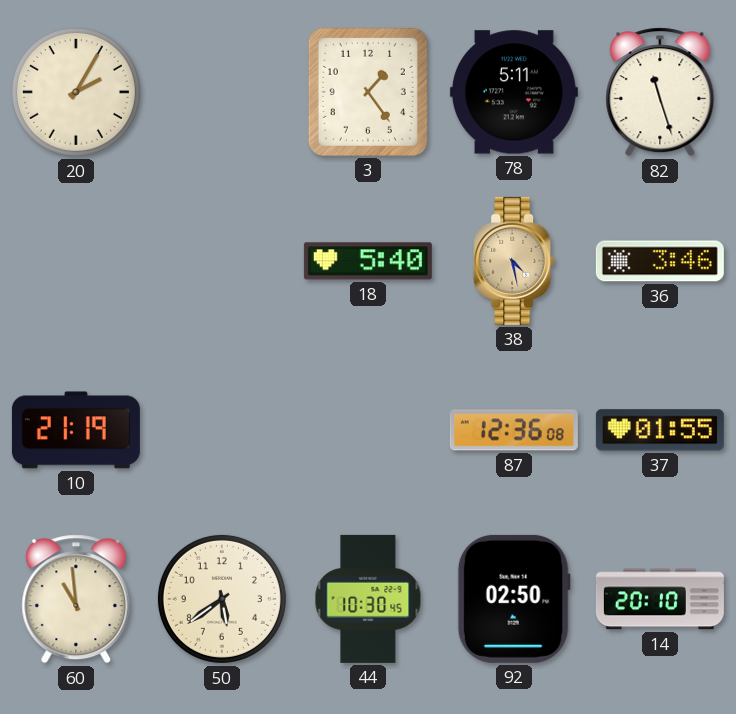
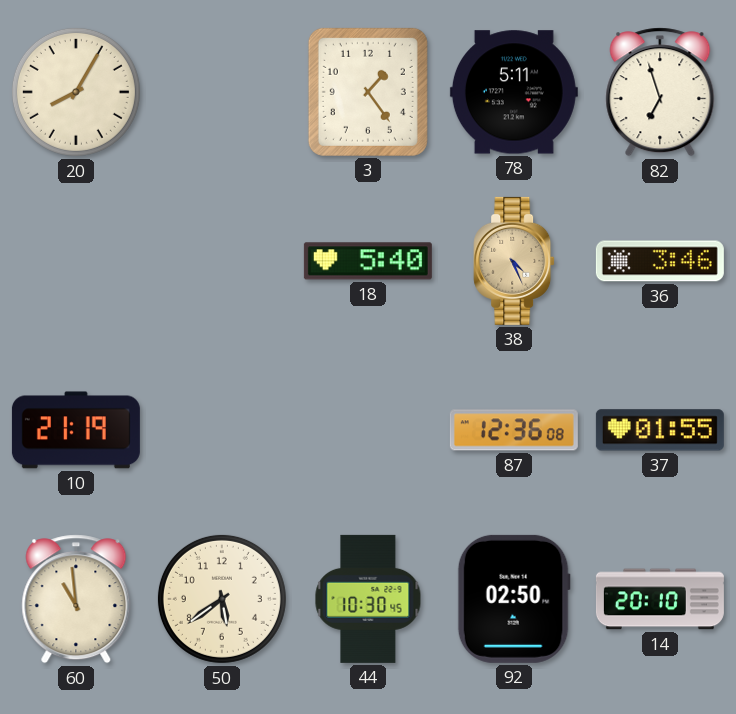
20: 2:05 -> 8:05 (76, 92)
82: 11:27 -> 6:57 (660, 92)
38: 4:28 -> 4:26 (514, 261)
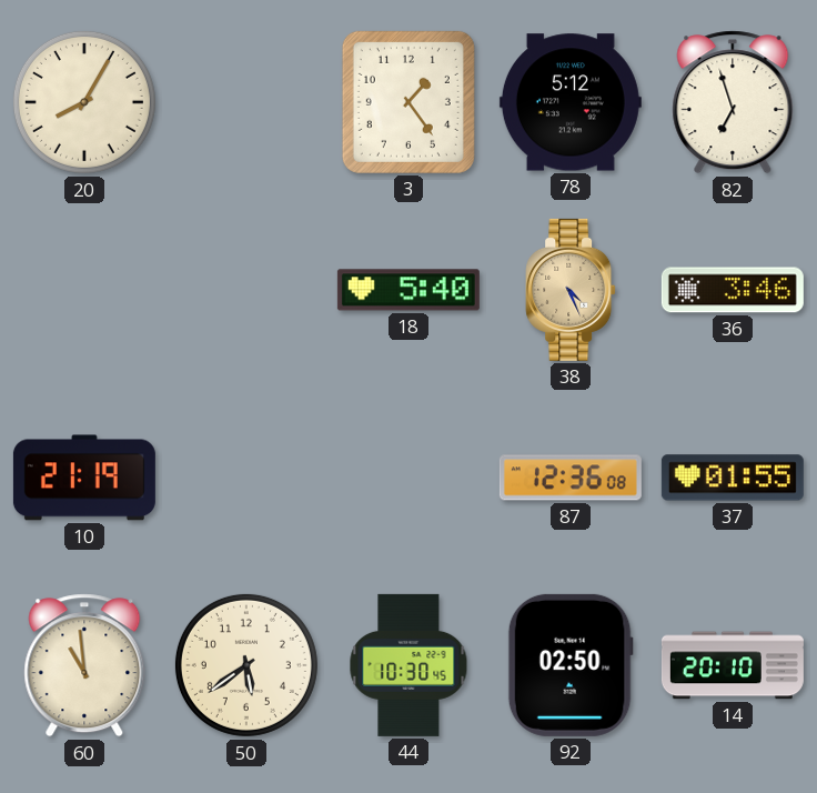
78: 5:11 -> 5:12 (571, 102)
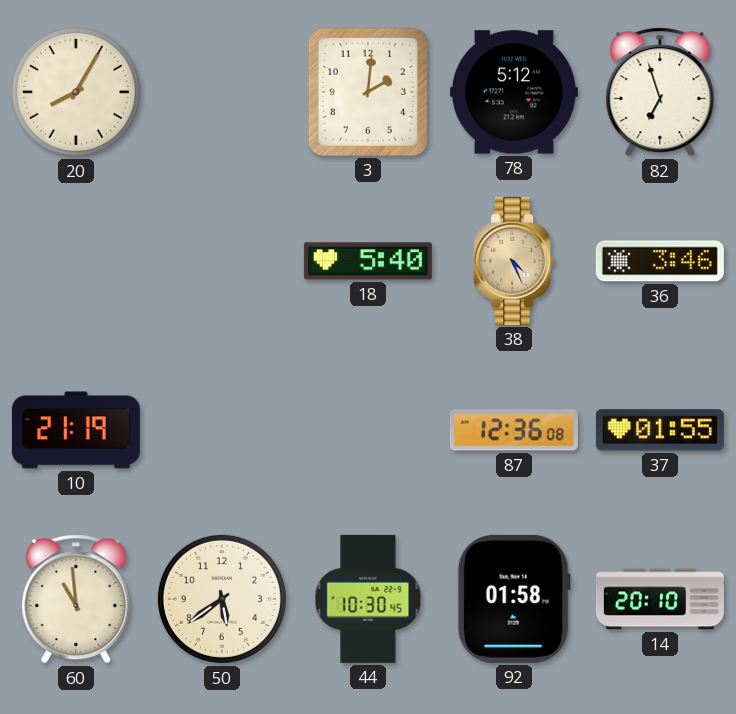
3: 1:24 -> 2:01 (368, 92)
92: 02:50 -> 01:58 (514, 599)
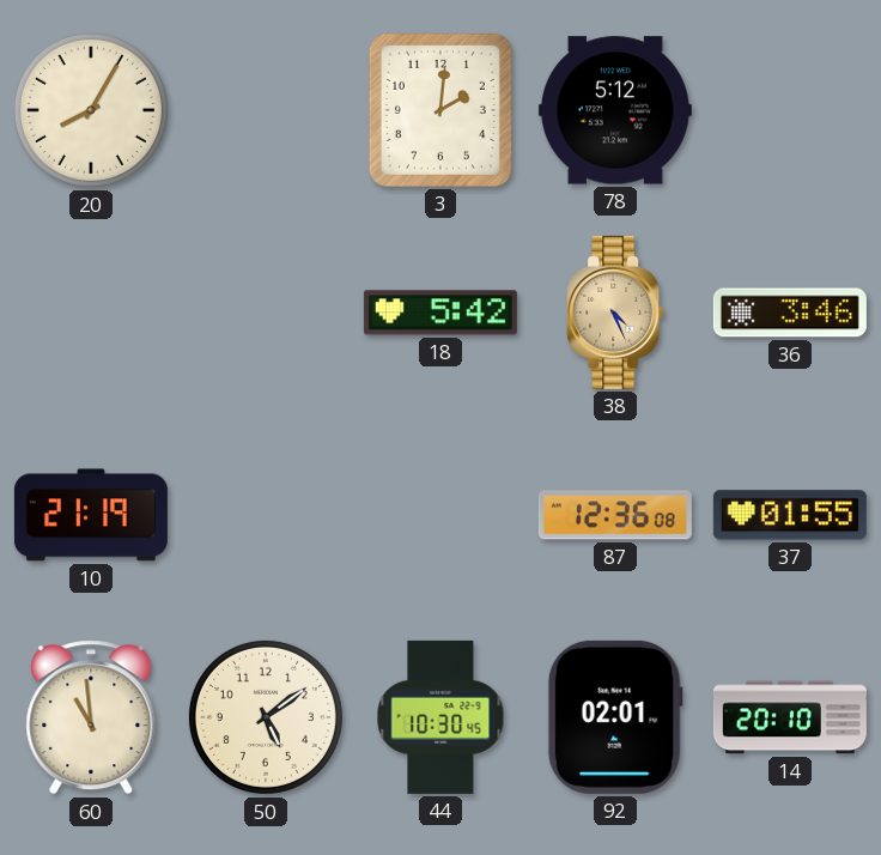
82: 6:57 -> none (660, 92)
18: 5:40 -> 5:42 (440, 313)
50: 5:39 -> 5:09 (266, 717)
92: 01:58 -> 02:01 (615, 717)
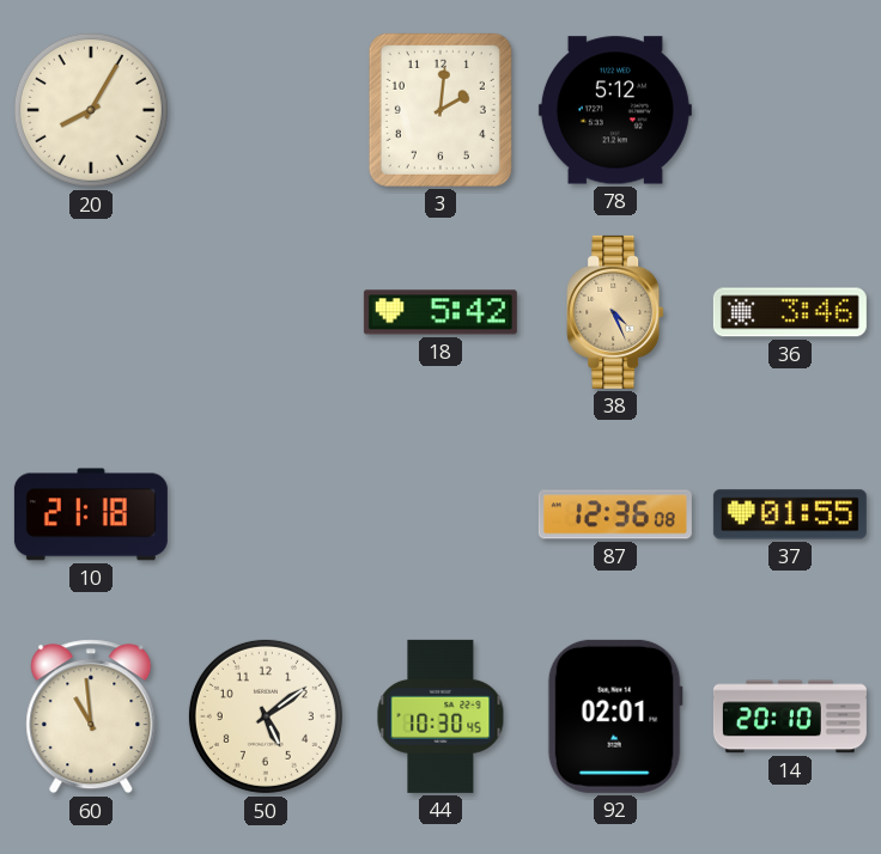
10: 21:19 -> 21:18 (91, 514)
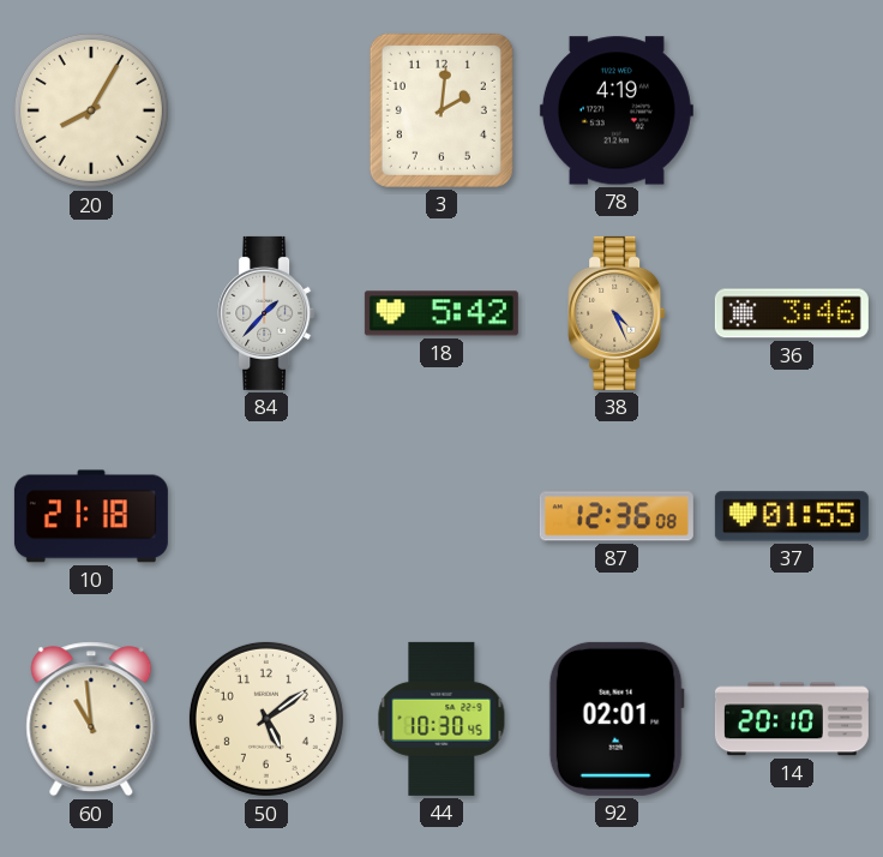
78: 5:12 -> 4:19 (617, 110)
84: none -> 1:37 (266, 313)
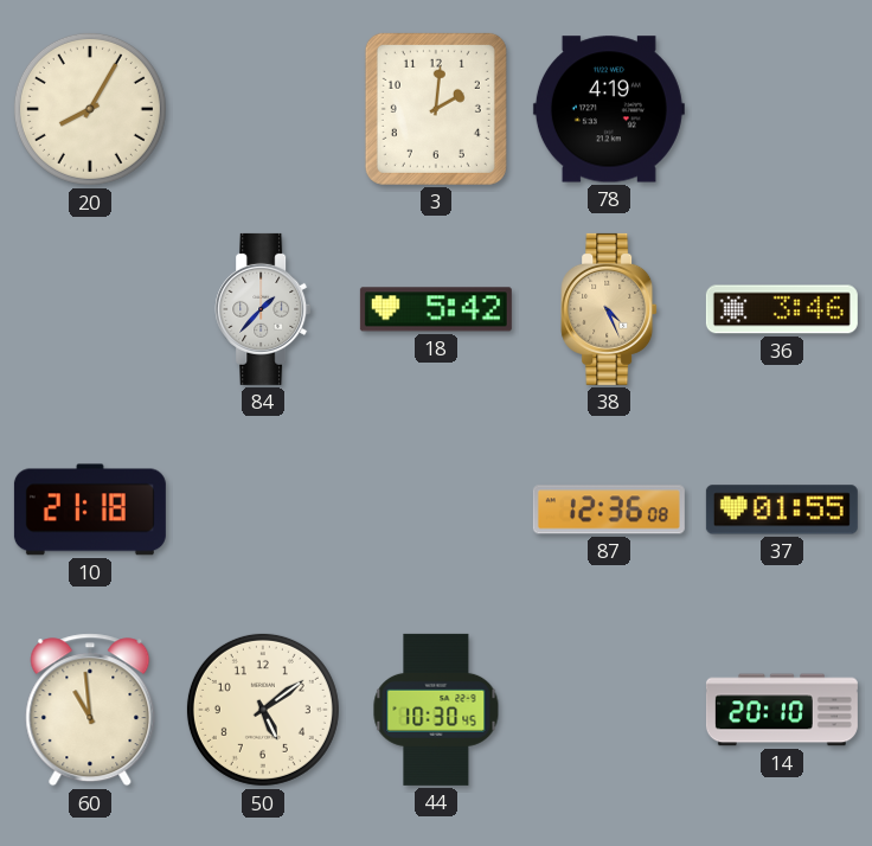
92: 02:01 -> none (617, 719)
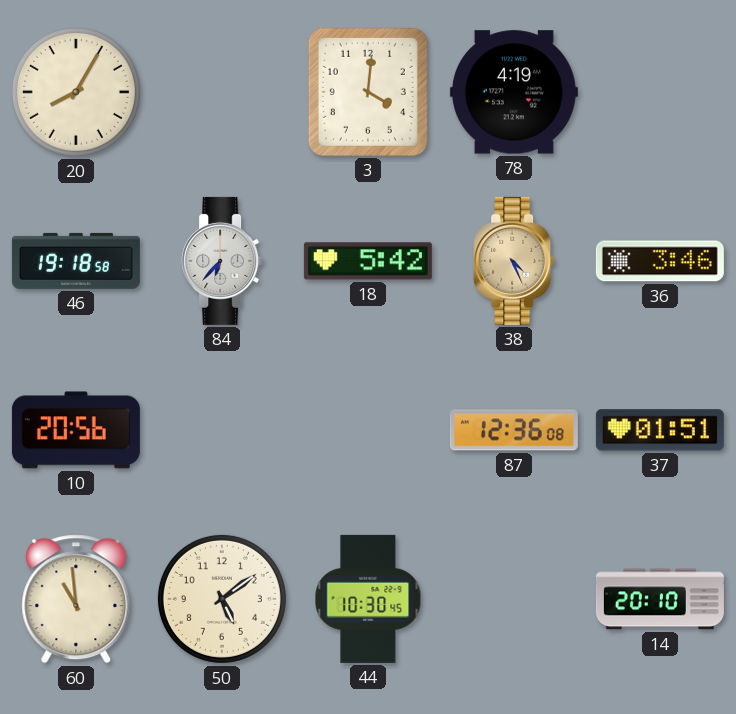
3: 2:01 -> 4:01 (368, 92)
46: none -> 19:18 (76, 261)
84: 1:37 -> 6:37 (222, 261)
10: 21:18 -> 20:56 (76, 430)
37: 01:55 -> 01:51 (660, 430)
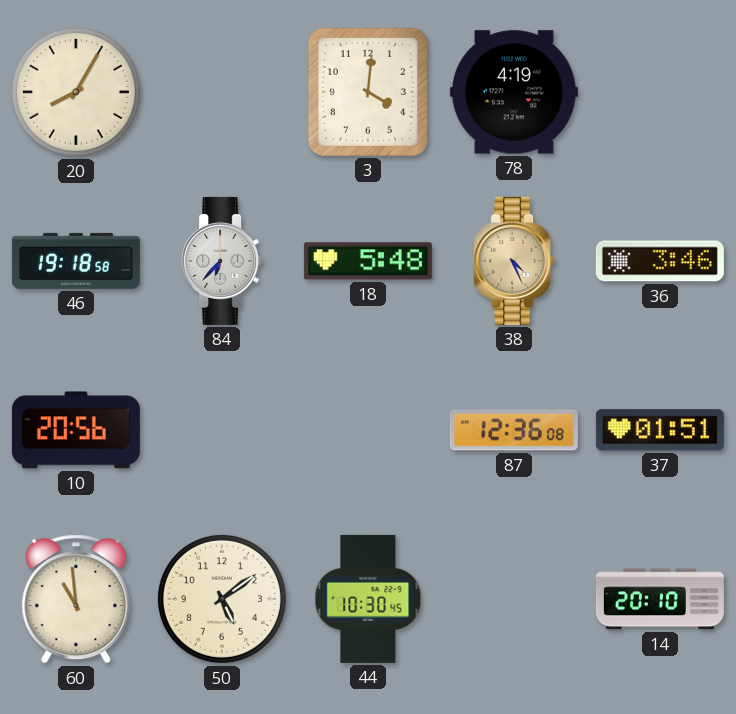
18: 5:42 -> 5:48 (368, 261)
